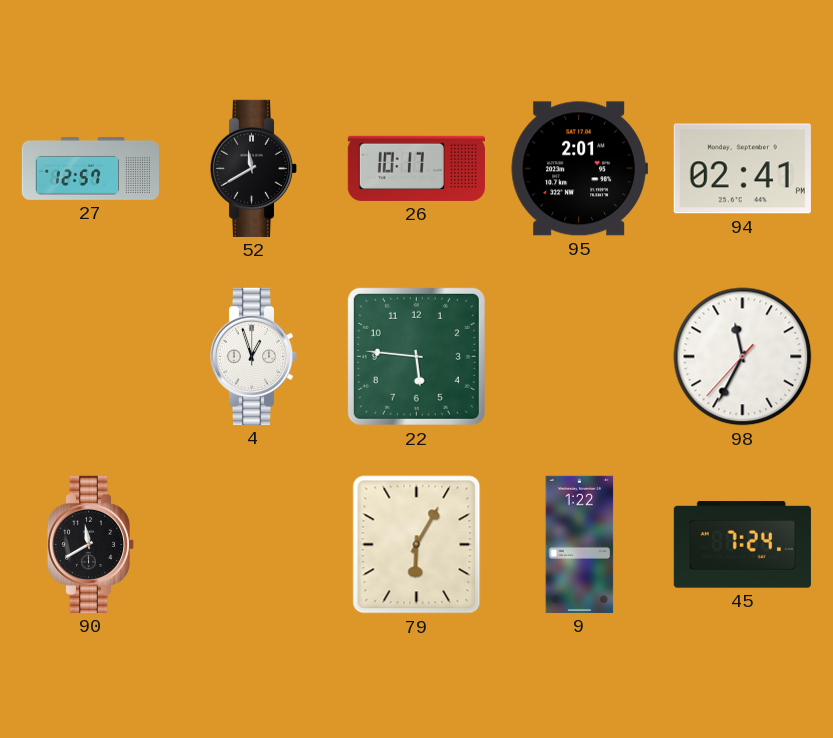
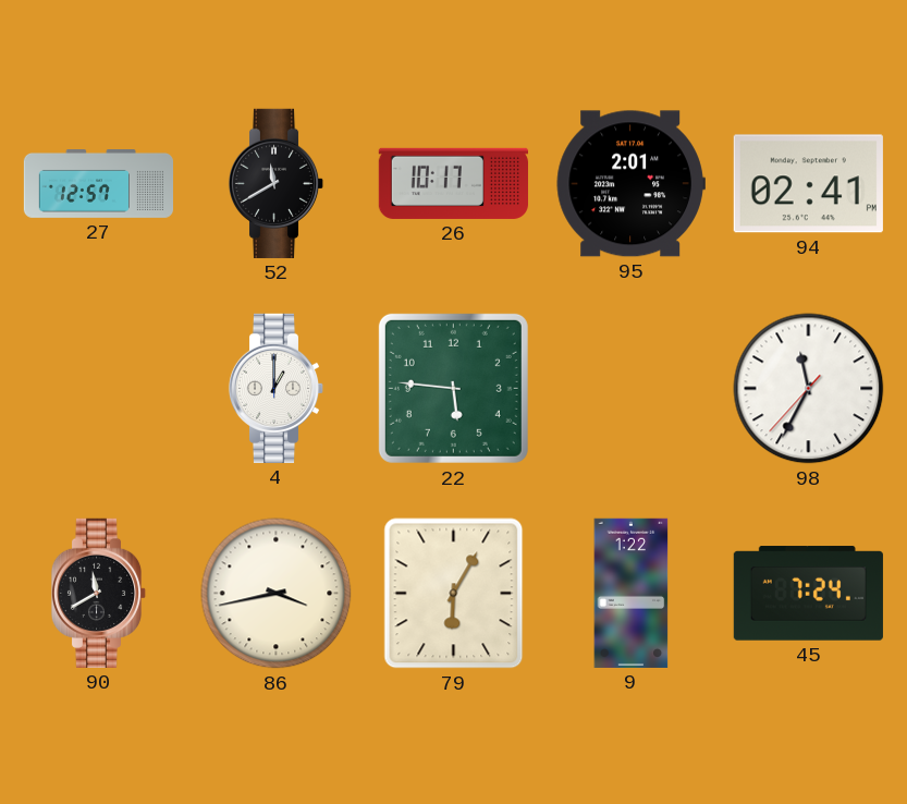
4: 12:57 -> 1:00 (277, 388)
86: none -> 3:43 (277, 594)
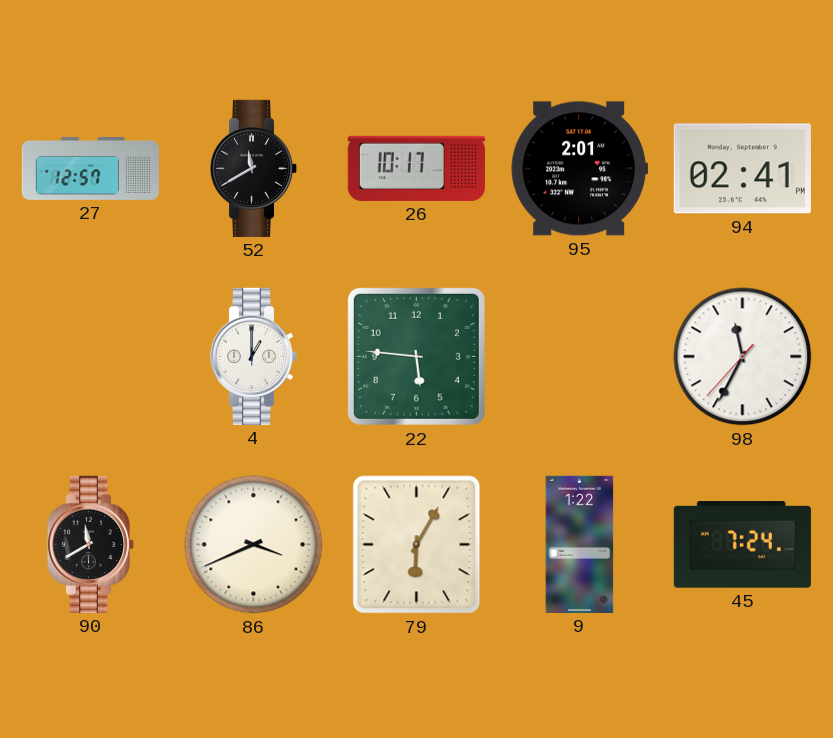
86: 3:43 -> 3:41 (254, 545)
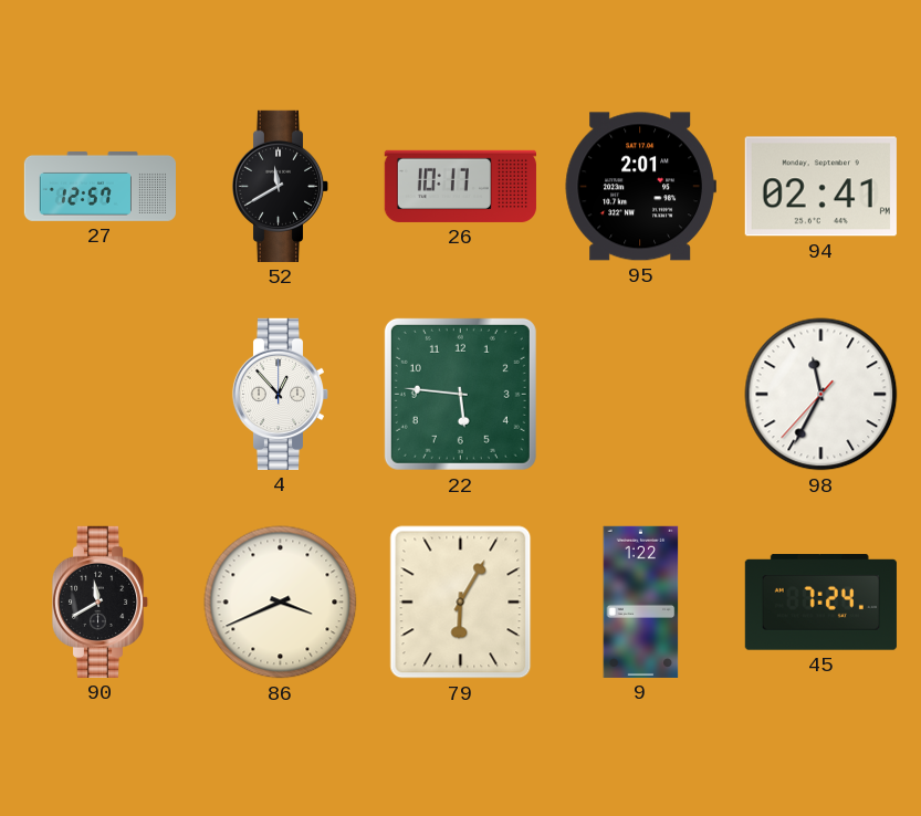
4: 1:00 -> 12:53 (281, 394)
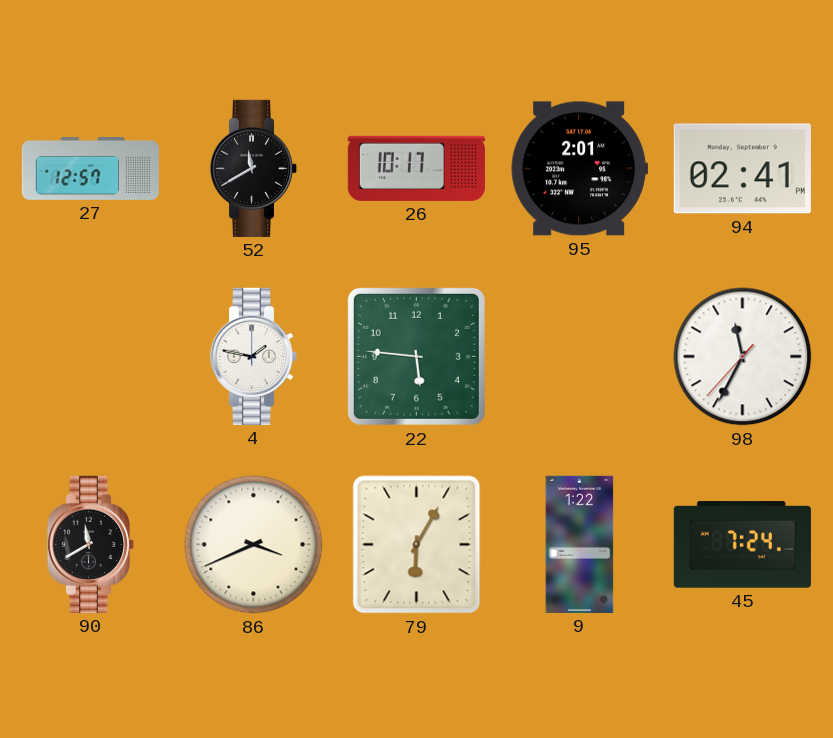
4: 12:53 -> 1:47 (254, 356)
